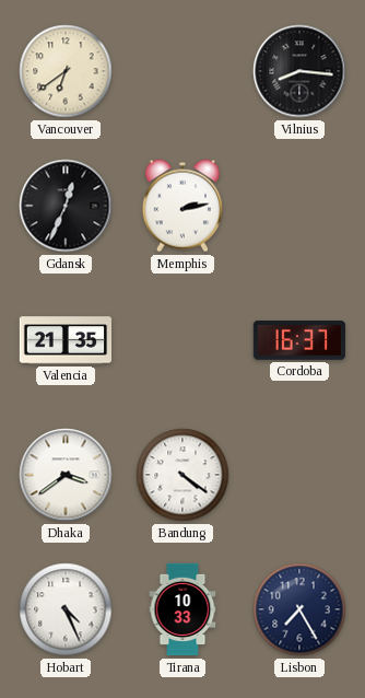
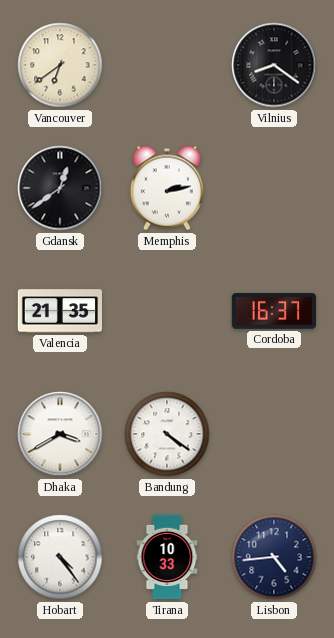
Vilnius: 8:16 -> 8:21 (274, 65)
Gdansk: 12:34 -> 12:39 (60, 188)
Dhaka: 3:39 -> 3:40 (60, 434)
Hobart: 4:26 -> 4:24 (60, 557)
Lisbon: 7:25 -> 4:44 (274, 557)
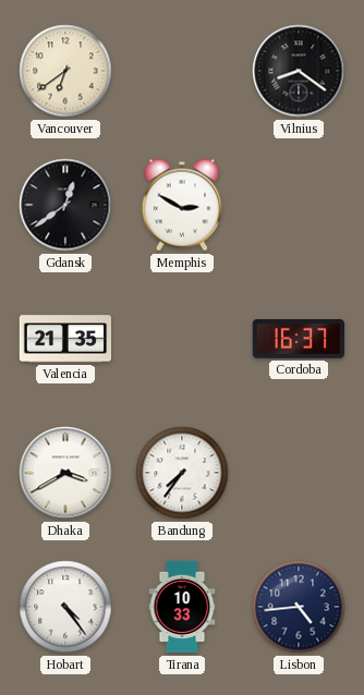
Memphis: 2:13 -> 2:50 (182, 205)
Bandung: 4:21 -> 7:36 (182, 473)
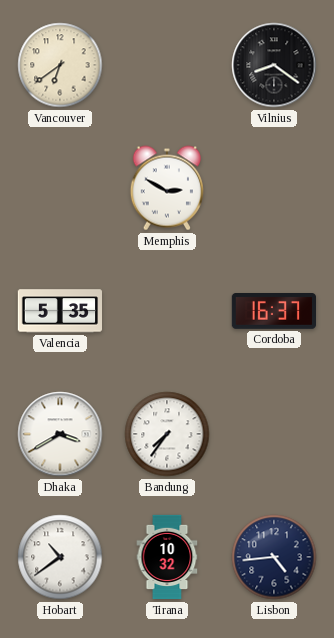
Gdansk: 12:39 -> none (65, 205)
Valencia: 21:35 -> 5:35 (60, 311)
Hobart: 4:24 -> 10:39 (60, 557)
Tirana: 10:33 -> 10:32 (167, 557)
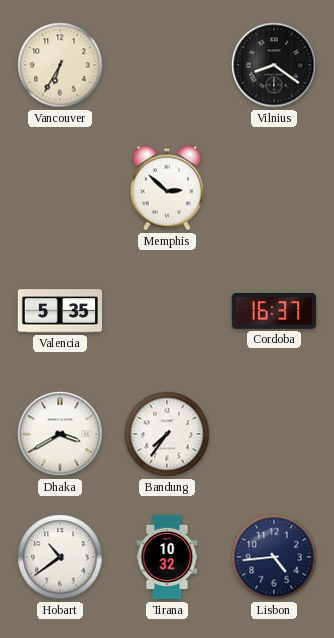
Vancouver: 6:39 -> 6:35 (60, 65)
Memphis: 2:50 -> 2:52 (167, 188)
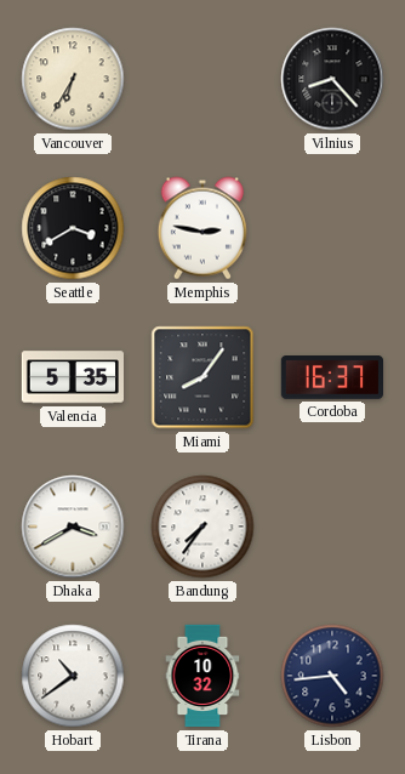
Vilnius: 8:21 -> 8:23 (332, 79)
Seattle: none -> 3:40 (73, 228)
Memphis: 2:52 -> 2:47 (202, 228)
Miami: none -> 8:06 (202, 377)
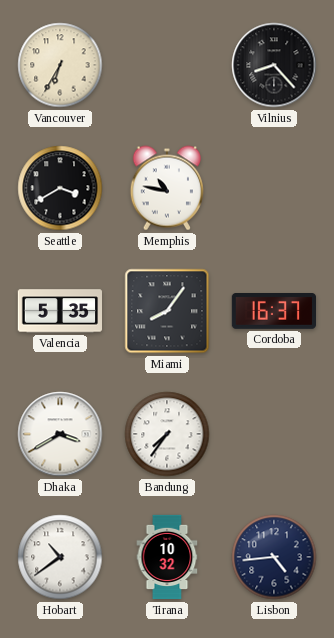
Memphis: 2:47 -> 10:47 (167, 188)
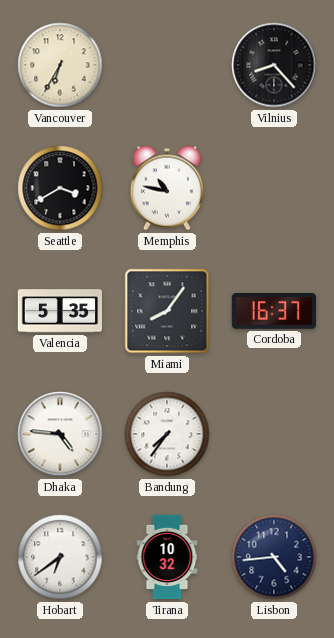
Dhaka: 3:40 -> 4:46 (60, 434)
Hobart: 10:39 -> 6:39 (60, 557)
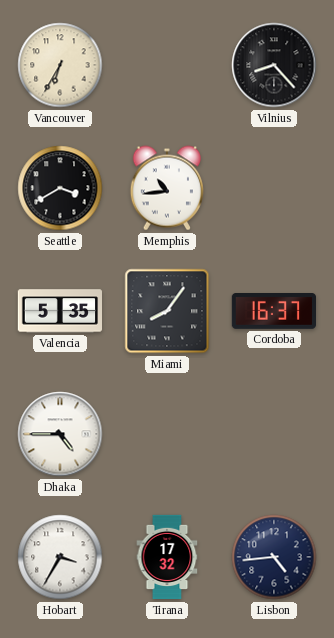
Memphis: 10:47 -> 10:44 (167, 188)
Dhaka: 4:46 -> 4:45 (60, 434)
Bandung: 7:36 -> none (167, 434)
Hobart: 6:39 -> 3:35 (60, 557)
Tirana: 10:32 -> 17:32 (167, 557)
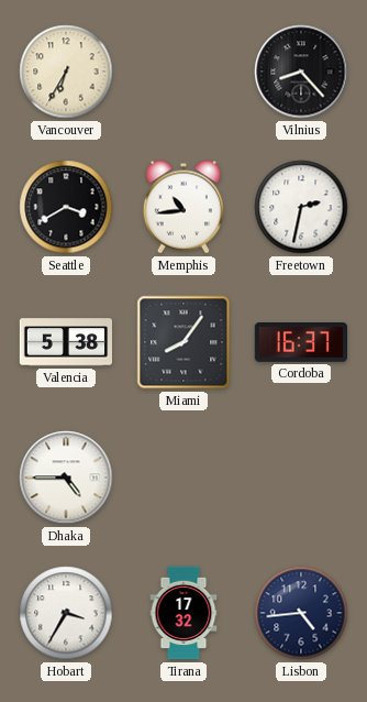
Freetown: none -> 2:32 (301, 207)
Valencia: 5:35 -> 5:38 (66, 342)
